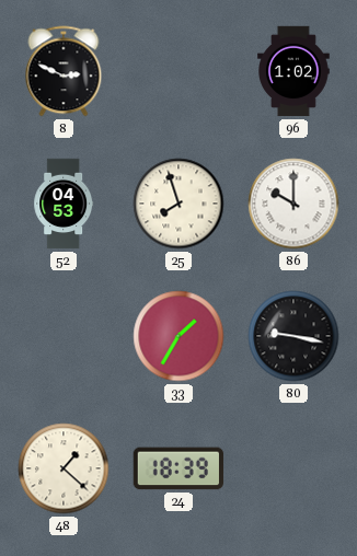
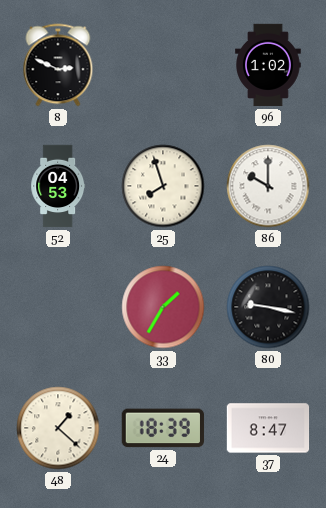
37: none -> 8:47 (268, 428)
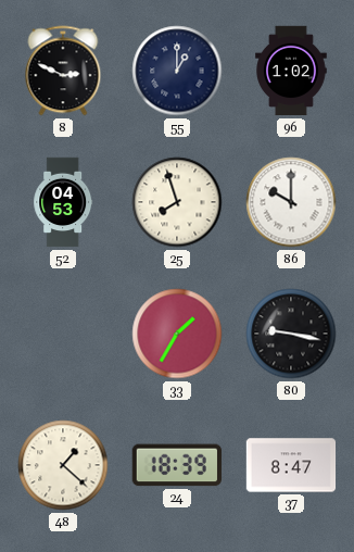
55: none -> 1:00 (177, 71)
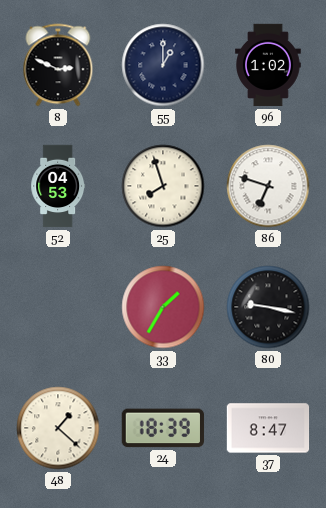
86: 10:00 -> 6:48 (268, 186)
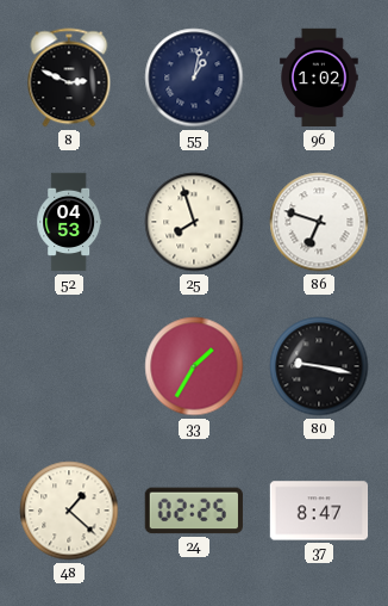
55: 1:00 -> 1:02 (194, 78)
24: 18:39 -> 02:25 (193, 511)
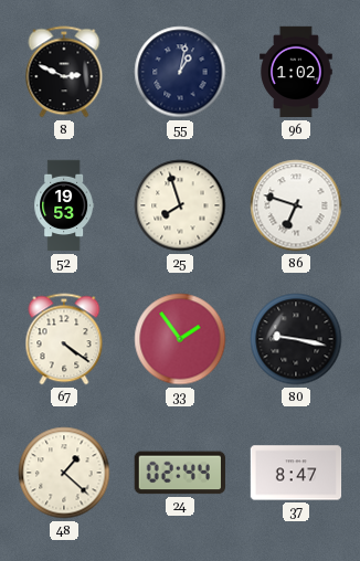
52: 04:53 -> 19:53 (64, 205)
67: none -> 4:21 (64, 339)
33: 1:35 -> 1:54 (180, 339)
24: 02:25 -> 02:44 (179, 473)
